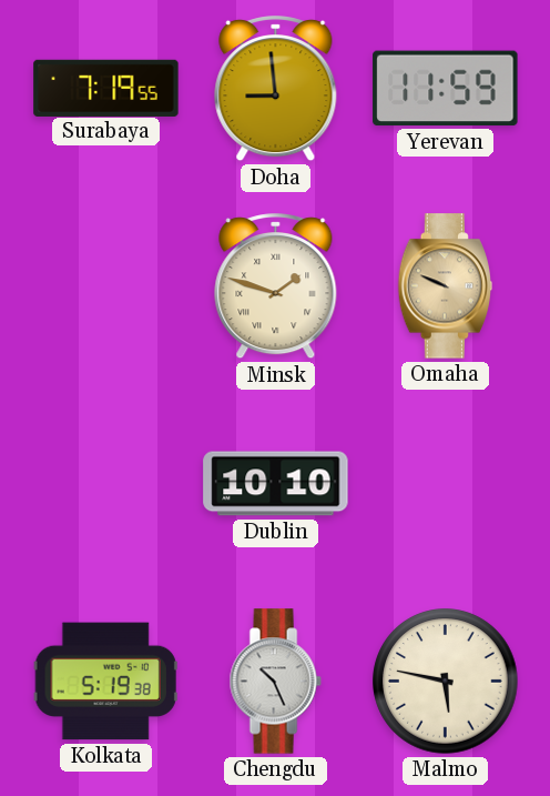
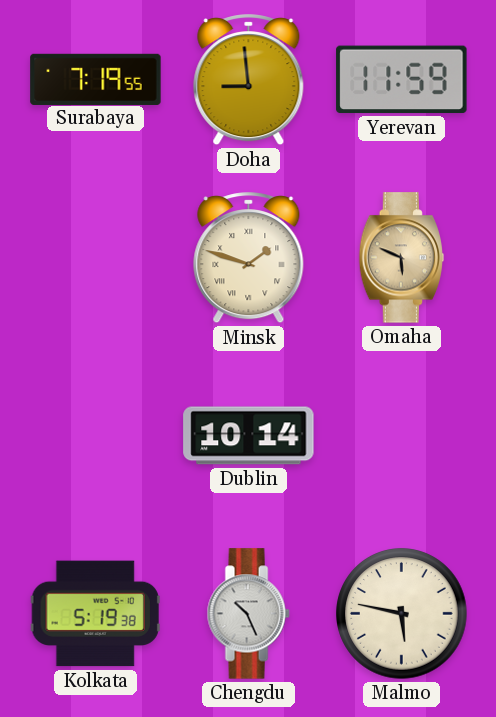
Omaha: 9:49 -> 5:49 (402, 258)
Dublin: 10:10 -> 10:14 (249, 436)
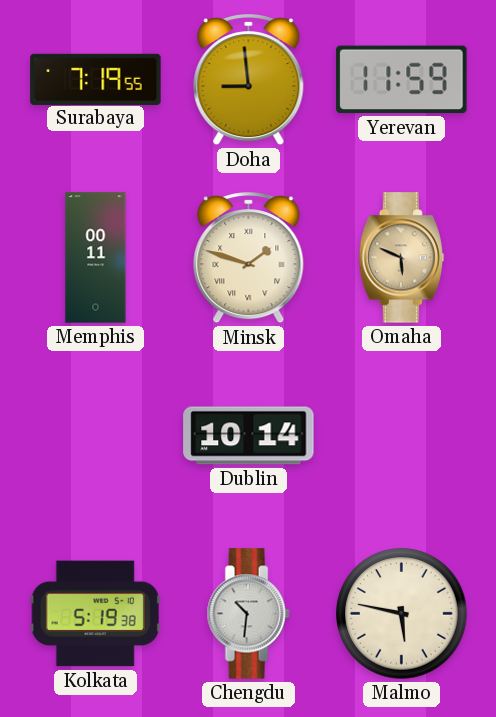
Memphis: none -> 00:11 (96, 258)
Chengdu: 10:26 -> 10:31 (248, 614)
